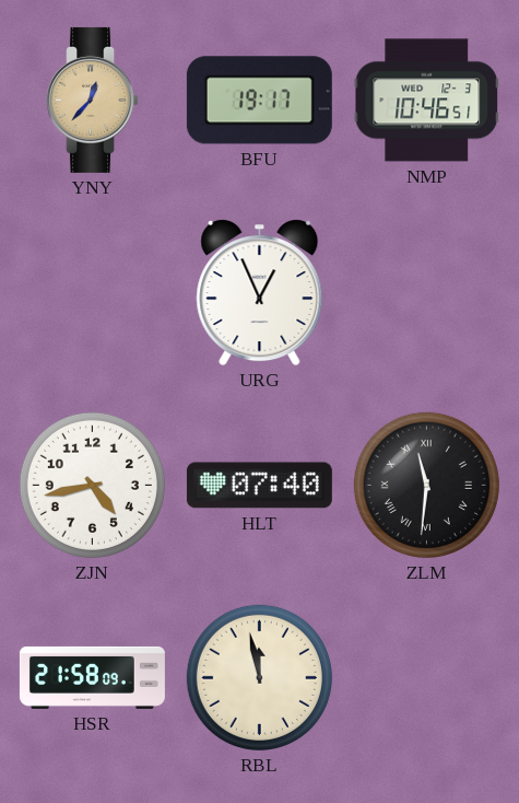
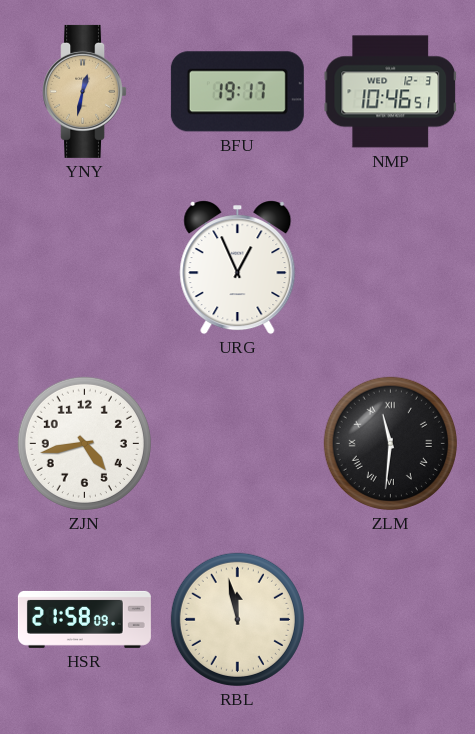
YNY: 12:37 -> 12:32 (85, 91)
HLT: 07:40 -> none (259, 486)
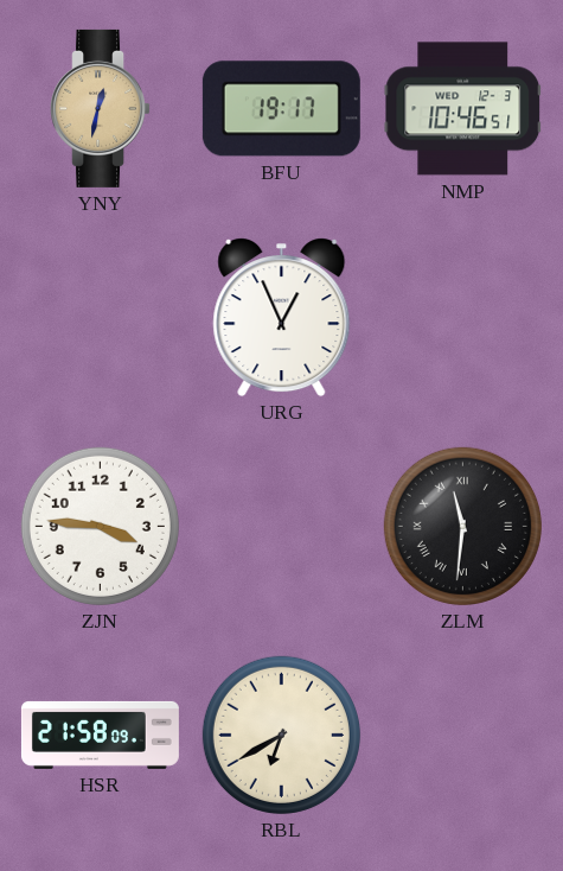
ZJN: 4:43 -> 3:46 (100, 526)
RBL: 11:58 -> 6:40 (281, 735)
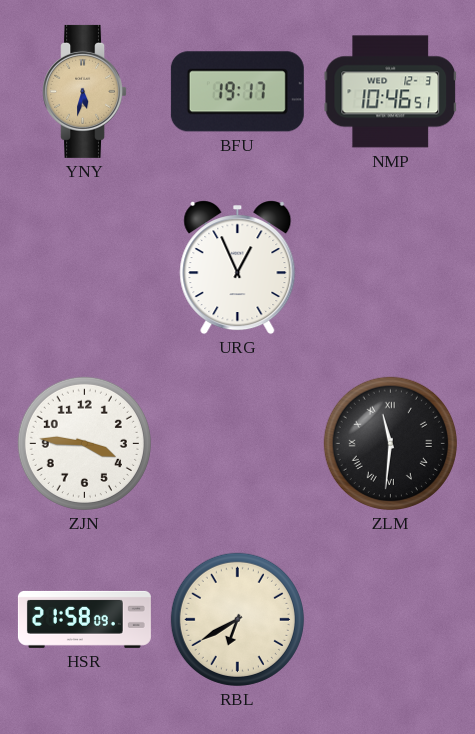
YNY: 12:32 -> 5:32 (85, 91)
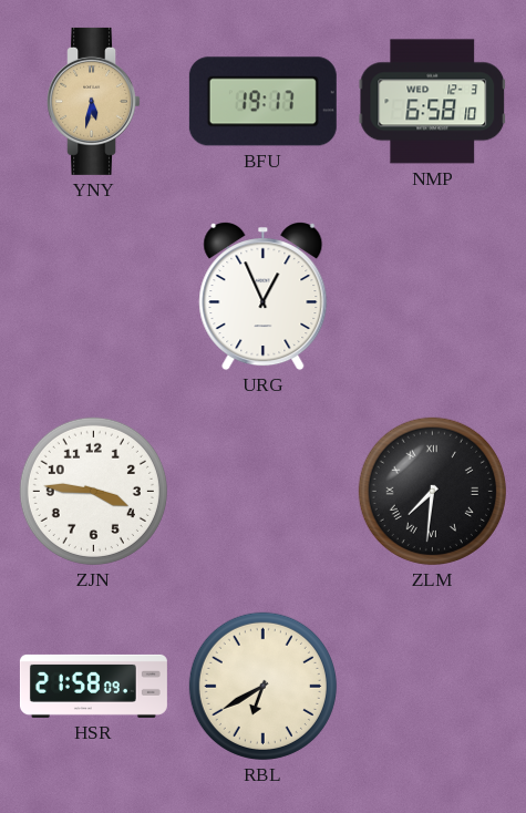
NMP: 10:46 -> 6:58 (433, 102)
ZLM: 11:31 -> 7:31 (432, 491)
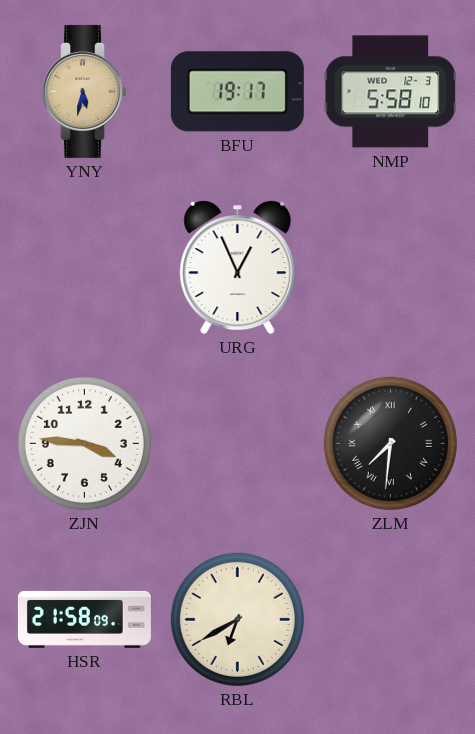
NMP: 6:58 -> 5:58 (391, 92)
